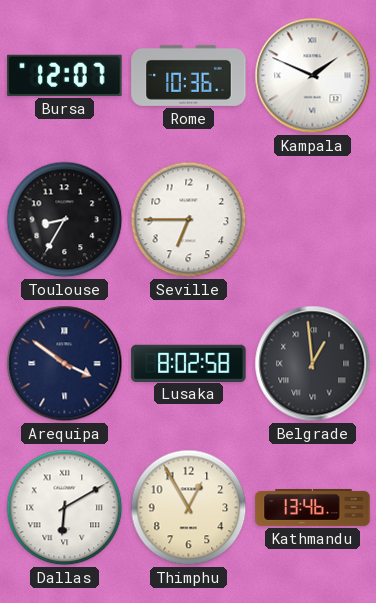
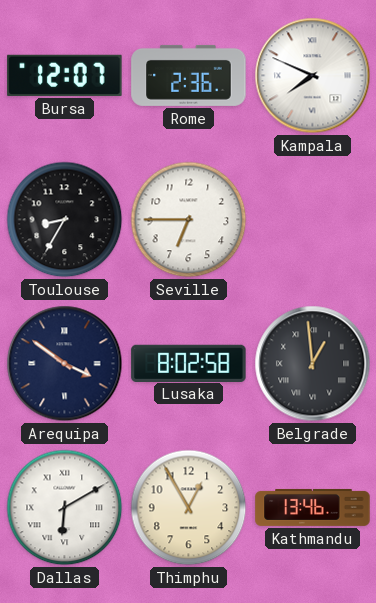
Rome: 10:36 -> 2:36 (189, 75)
Kampala: 1:49 -> 7:49 (313, 76)
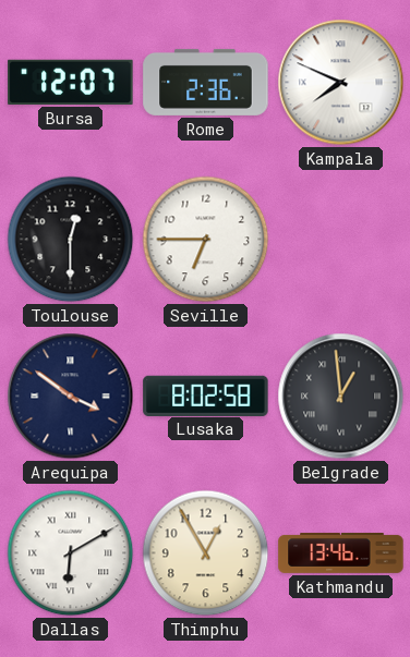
Toulouse: 8:35 -> 12:30 (71, 240)
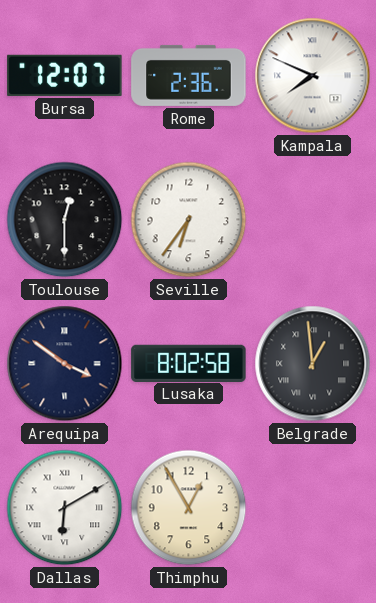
Seville: 6:45 -> 6:36 (189, 220)
Kathmandu: 13:46 -> none (341, 552)
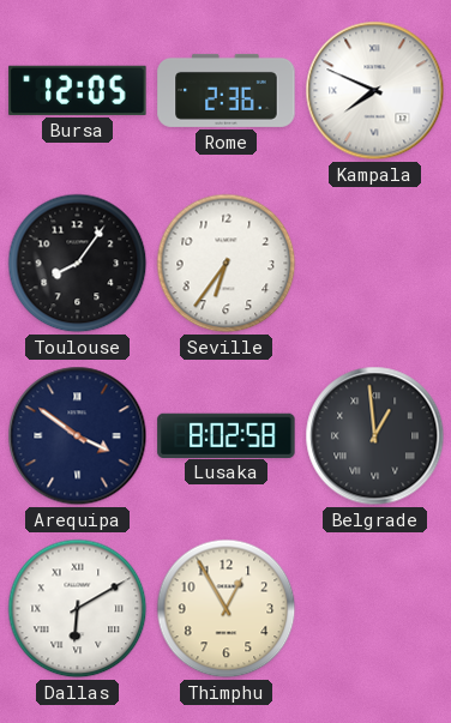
Bursa: 12:07 -> 12:05 (78, 90)
Toulouse: 12:30 -> 8:06 (78, 264)
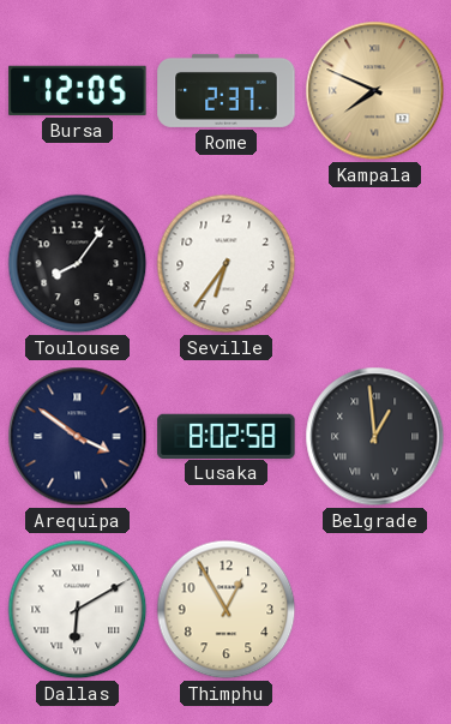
Rome: 2:36 -> 2:37 (227, 90)
Kampala dial: white -> champagne (375, 91)
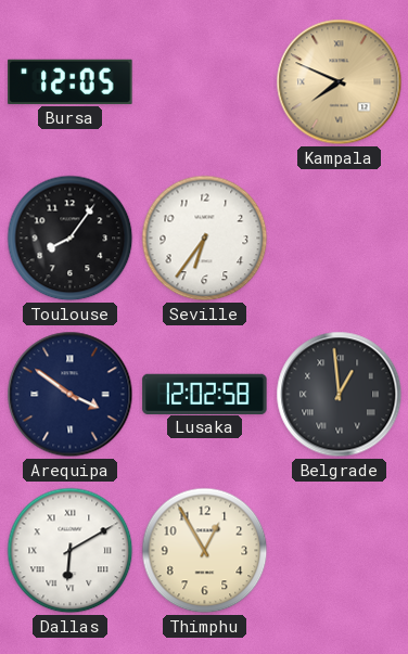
Rome: 2:37 -> none (227, 90)
Lusaka: 8:02 -> 12:02 (205, 394)
